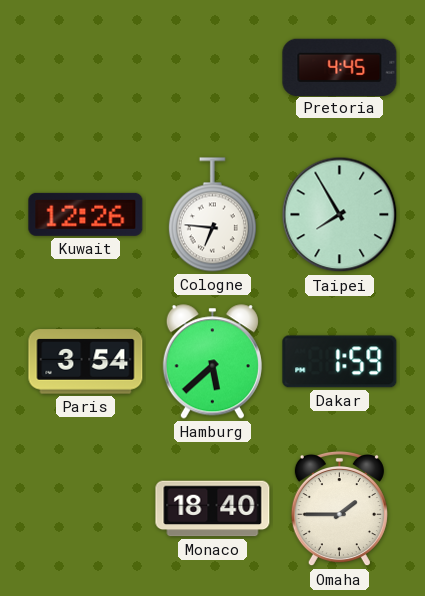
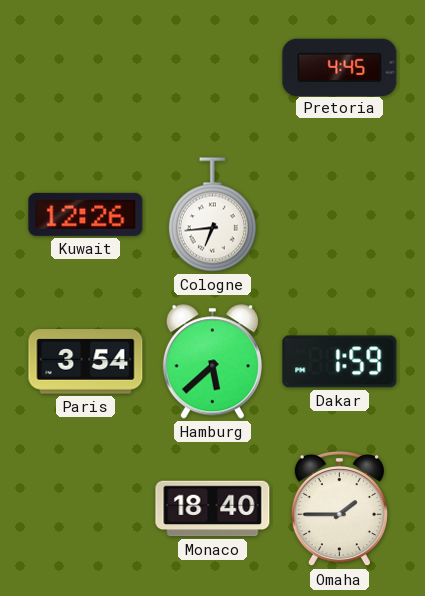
Cologne: 6:46 -> 6:44 (212, 215)
Taipei: 7:55 -> none (340, 215)
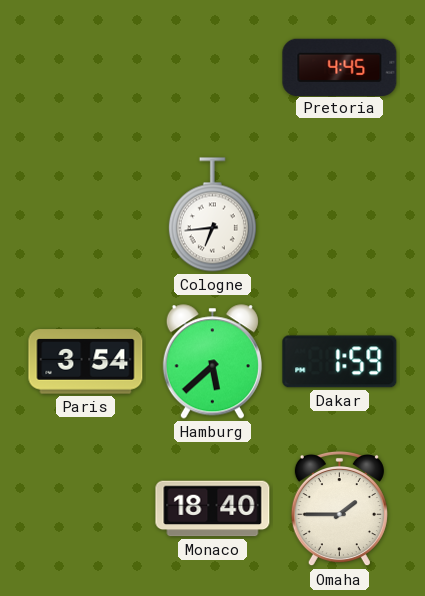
Kuwait: 12:26 -> none (86, 214)
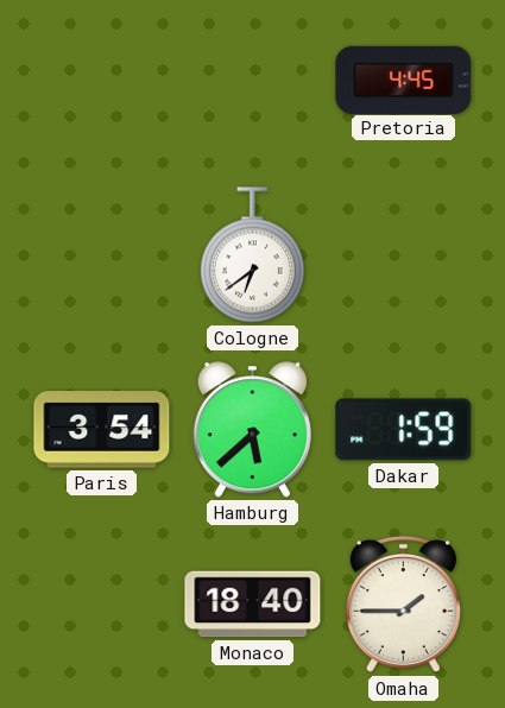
Cologne: 6:44 -> 6:39 (252, 255)
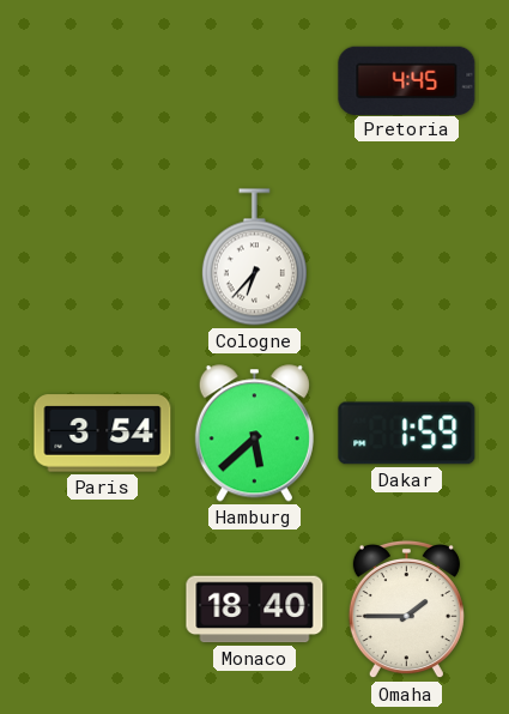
Cologne: 6:39 -> 6:37 (254, 258)
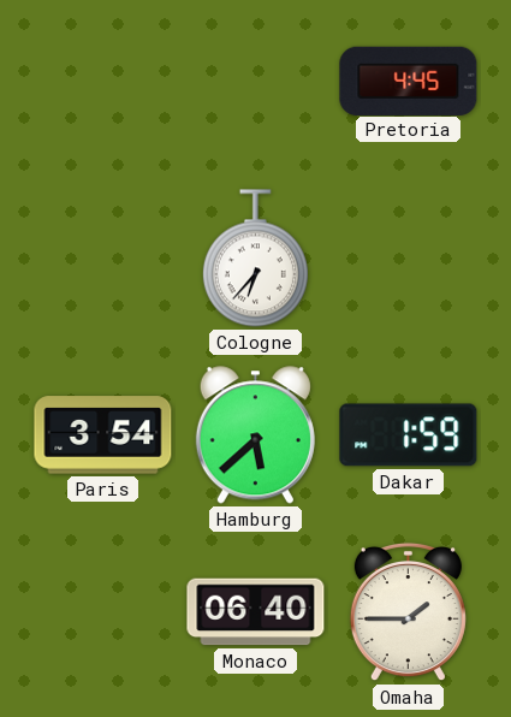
Monaco: 18:40 -> 06:40 (256, 612)
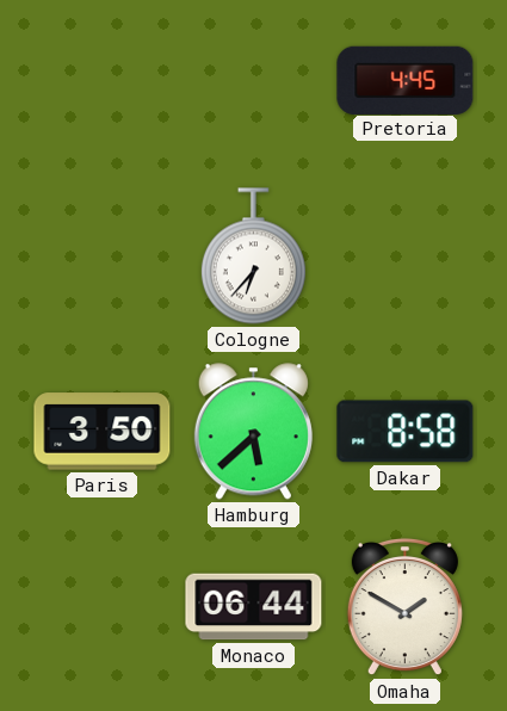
Paris: 3:54 -> 3:50 (103, 432)
Dakar: 1:59 -> 8:58 (406, 432)
Monaco: 06:40 -> 06:44 (254, 607)
Omaha: 1:45 -> 1:50 (404, 607)
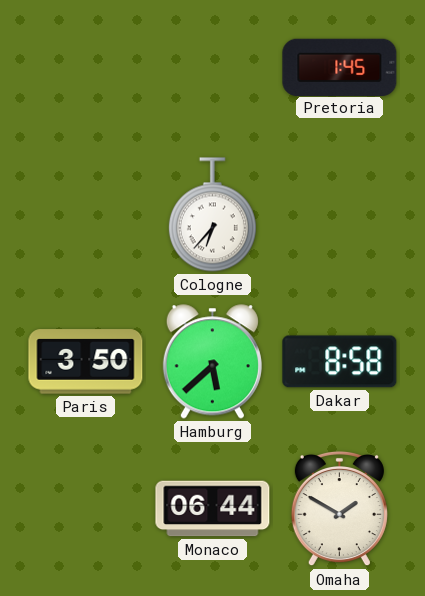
Pretoria: 4:45 -> 1:45 (340, 67)
